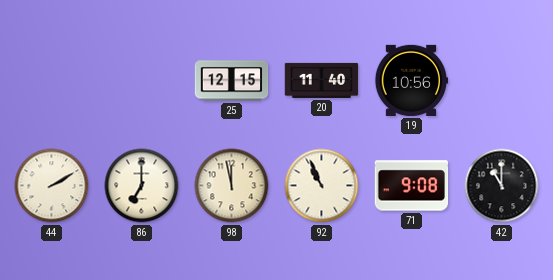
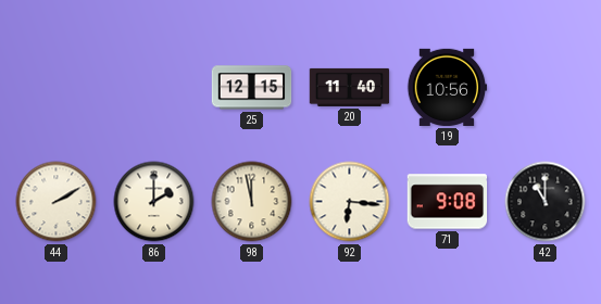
86: 7:00 -> 2:00 (154, 202)
92: 10:56 -> 6:16 (350, 202)
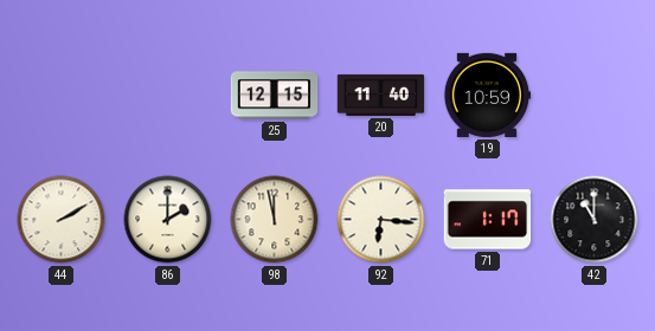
19: 10:56 -> 10:59 (487, 95)
71: 9:08 -> 1:17 (488, 220)
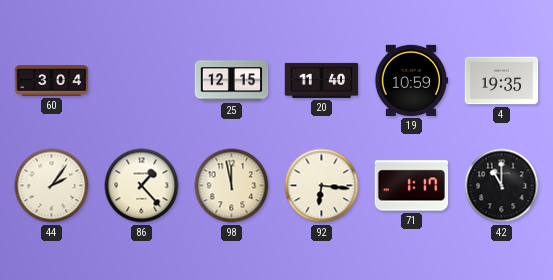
60: none -> 3:04 (52, 81)
4: none -> 19:35 (502, 81)
44: 2:10 -> 2:06 (52, 186)
86: 2:00 -> 1:23 (142, 186)
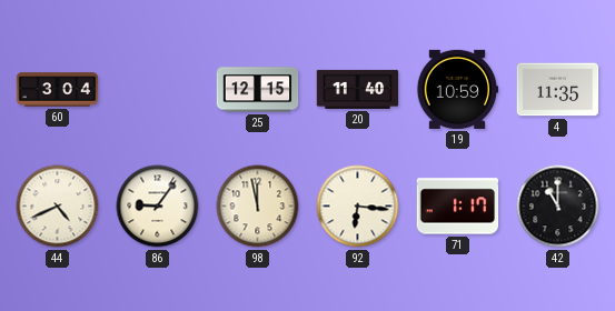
4: 19:35 -> 11:35 (558, 90)
44: 2:06 -> 4:41 (58, 207)
86: 1:23 -> 9:06 (158, 207)
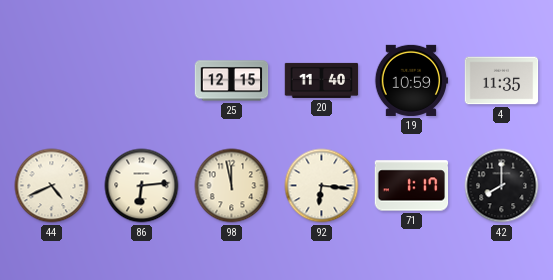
60: 3:04 -> none (58, 90)
86: 9:06 -> 6:14 (142, 186)
42: 11:00 -> 8:00 (502, 186)
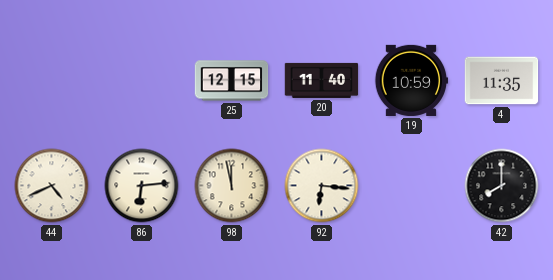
71: 1:17 -> none (412, 186)
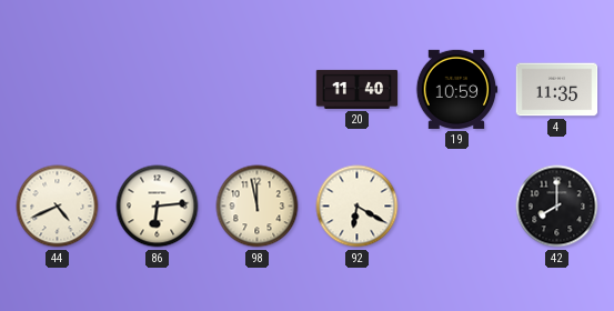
25: 12:15 -> none (232, 81)
92: 6:16 -> 6:20 (358, 207)
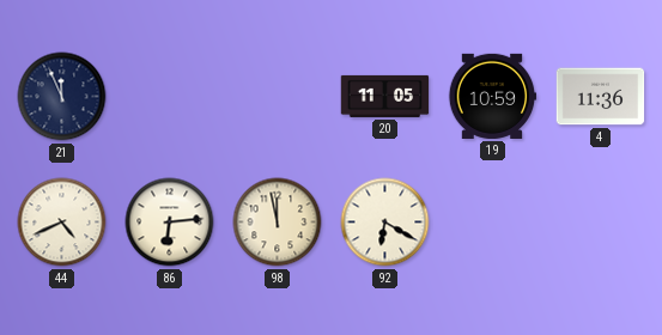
21: none -> 11:56 (62, 97)
20: 11:40 -> 11:05 (385, 96)
4: 11:35 -> 11:36 (601, 97)
42: 8:00 -> none (557, 207)
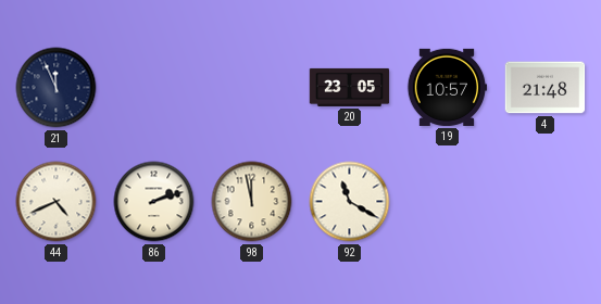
20: 11:05 -> 23:05 (350, 87)
19: 10:59 -> 10:57 (447, 87)
4: 11:36 -> 21:48 (546, 88)
86: 6:14 -> 2:12 (154, 202)
92: 6:20 -> 11:20 (350, 202)
